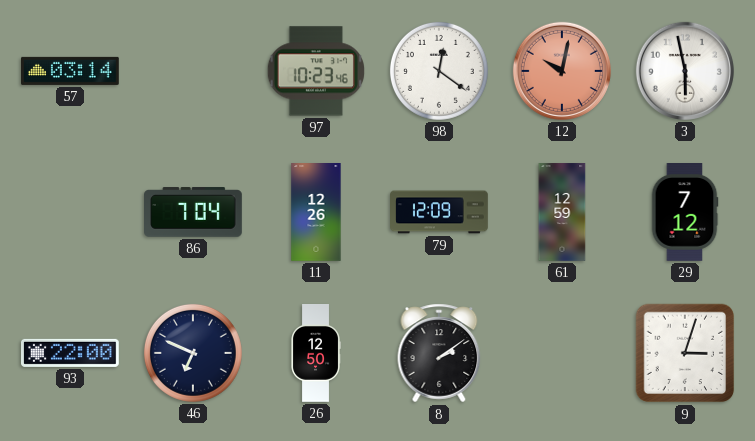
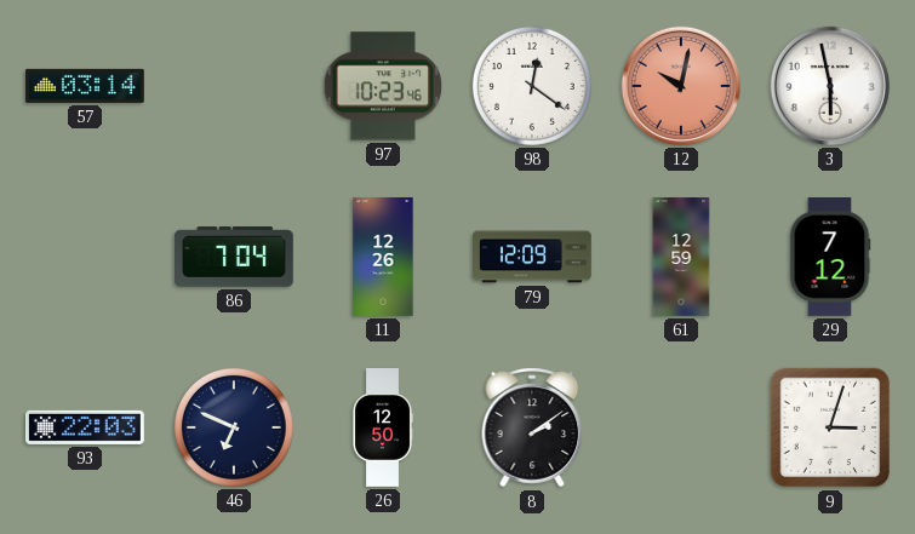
93: 22:00 -> 22:03 (86, 427)
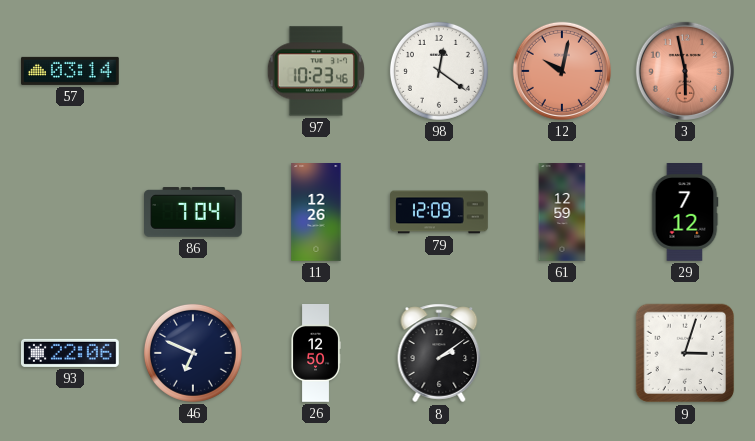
3 dial: white -> salmon (685, 71)
93: 22:03 -> 22:06 (71, 353)
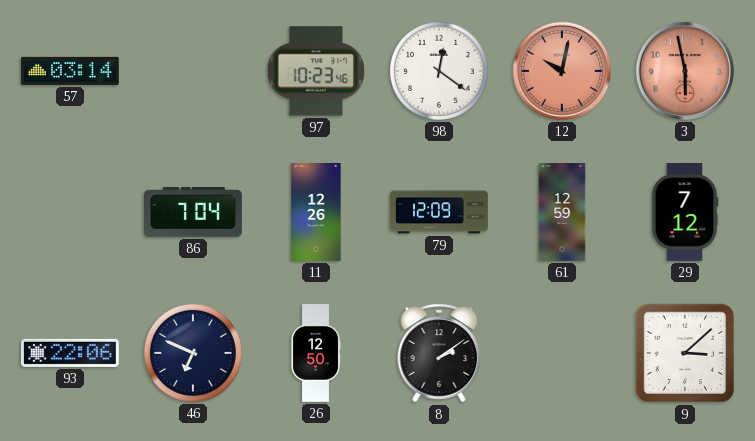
9: 3:03 -> 3:08 (685, 353)
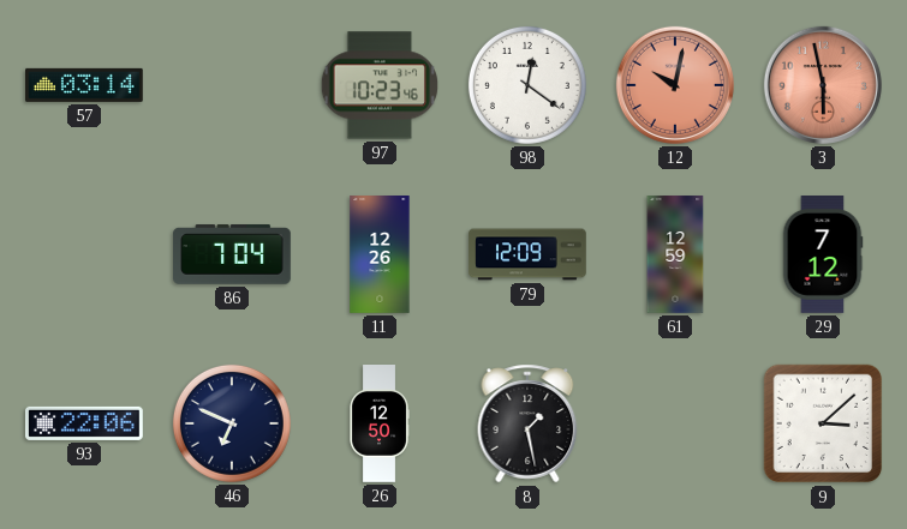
8: 2:09 -> 1:28 (527, 423)
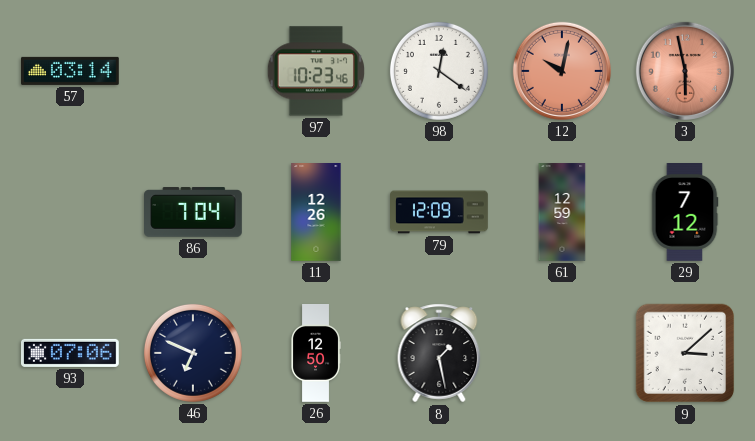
93: 22:06 -> 07:06 (71, 353)
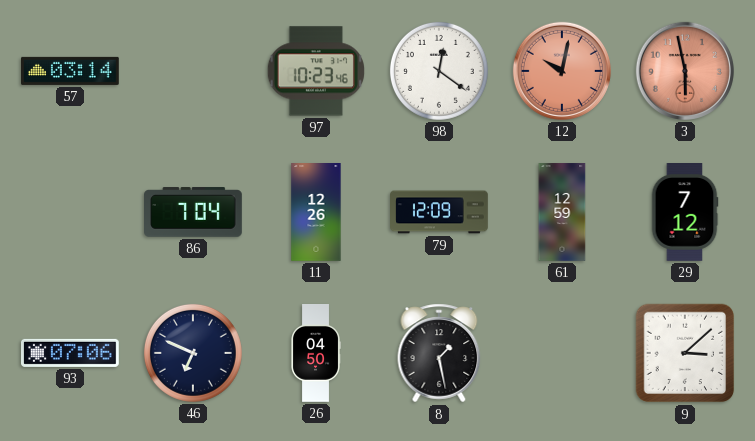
26: 12:50 -> 04:50 (316, 354)
